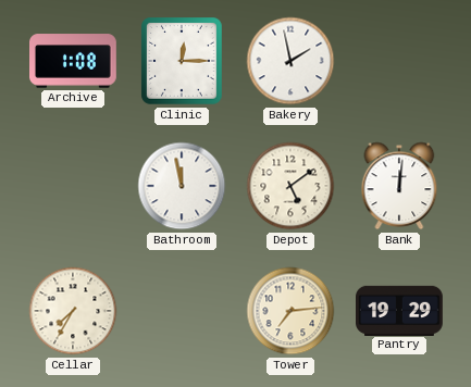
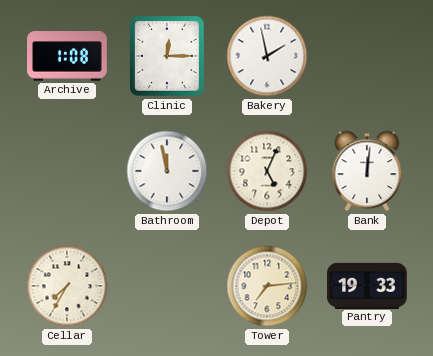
Depot: 5:09 -> 5:04 (267, 171)
Pantry: 19:29 -> 19:33 (368, 285)
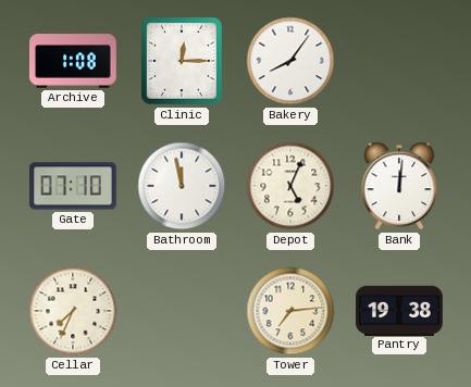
Bakery: 1:58 -> 8:06 (290, 61)
Gate: none -> 07:10 (74, 186)
Cellar: 7:35 -> 7:34 (73, 311)
Pantry: 19:33 -> 19:38 (400, 310)
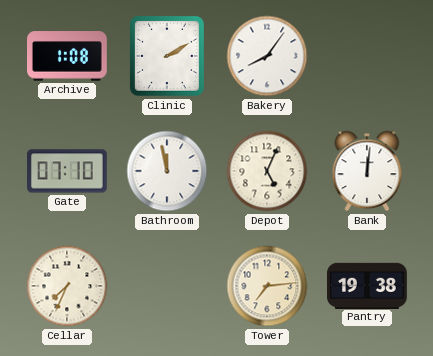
Clinic: 12:15 -> 2:10 (168, 57)
